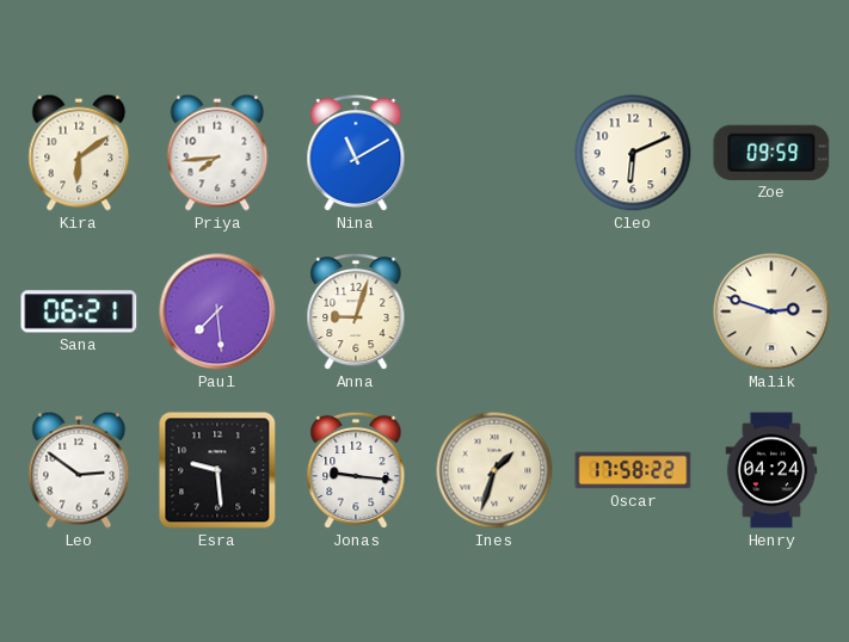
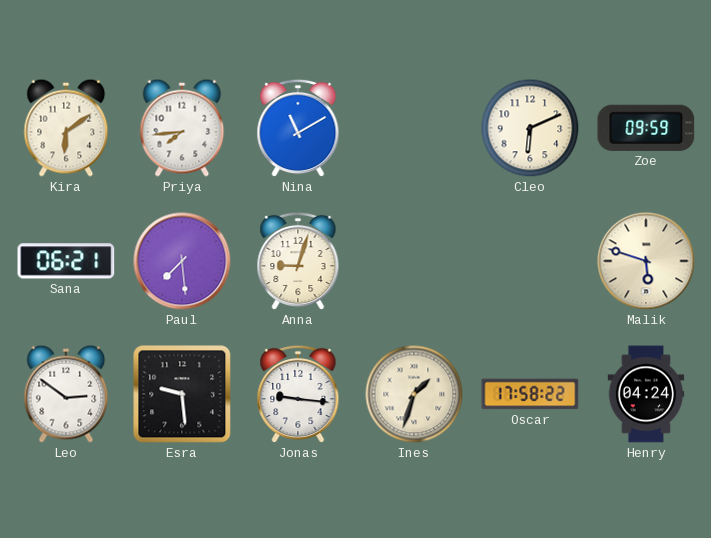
Malik: 2:48 -> 5:48 (646, 261)
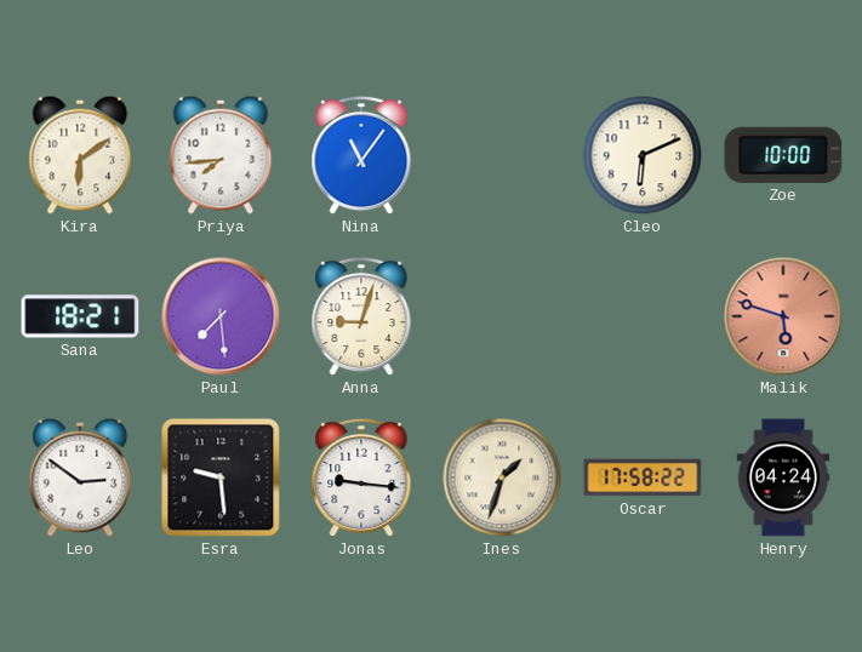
Nina: 11:10 -> 11:06 (361, 155)
Zoe: 09:59 -> 10:00 (783, 155)
Sana: 06:21 -> 18:21 (80, 316)
Malik dial: cream -> salmon (783, 316)
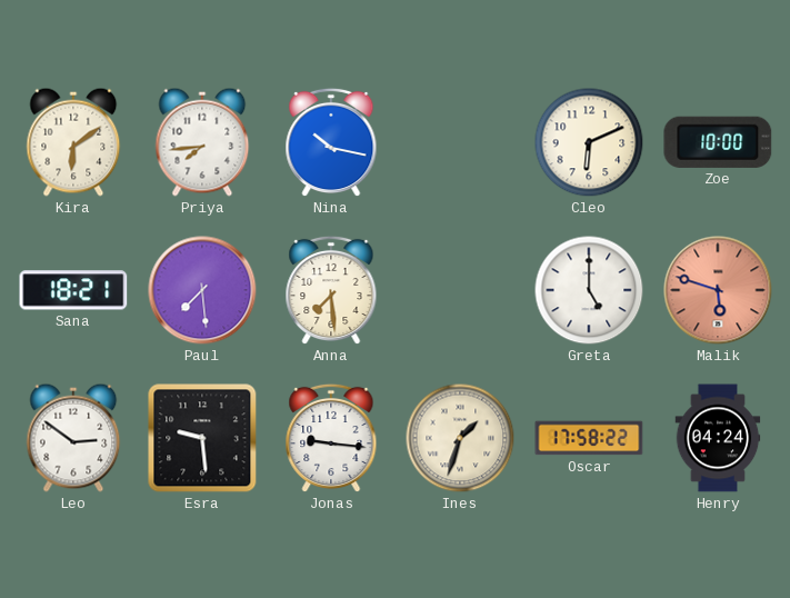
Nina: 11:06 -> 10:17 (331, 142)
Anna: 9:03 -> 7:29 (331, 290)
Greta: none -> 5:00 (589, 290)
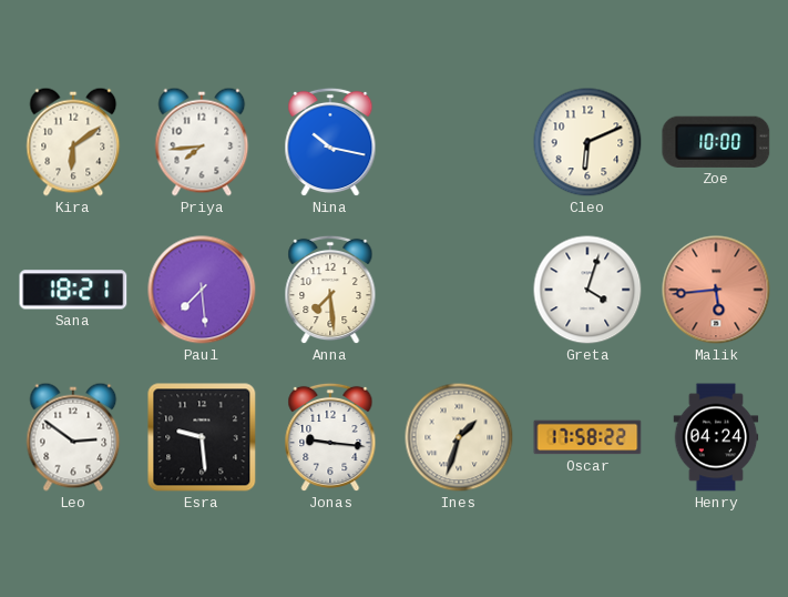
Greta: 5:00 -> 4:03 (587, 290)
Malik: 5:48 -> 5:44 (716, 290)
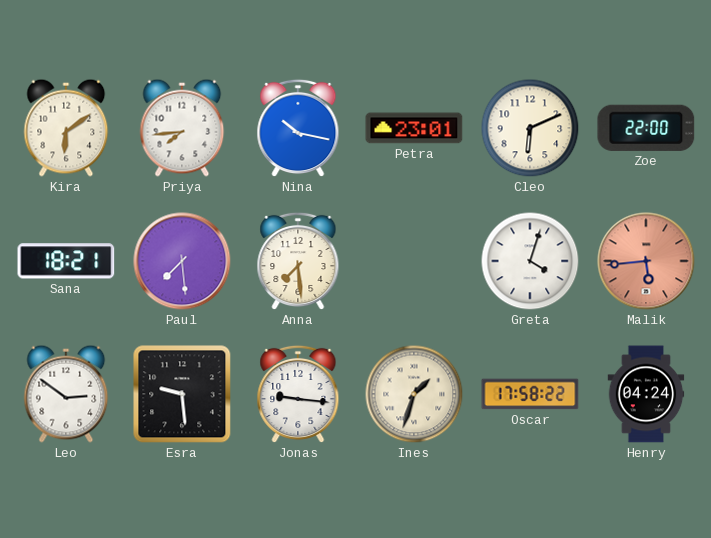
Petra: none -> 23:01 (414, 128)
Zoe: 10:00 -> 22:00 (646, 128)
